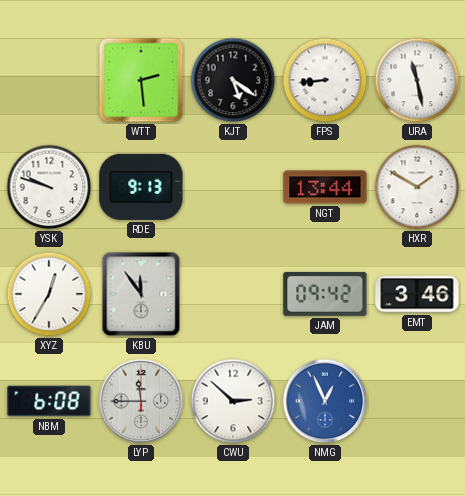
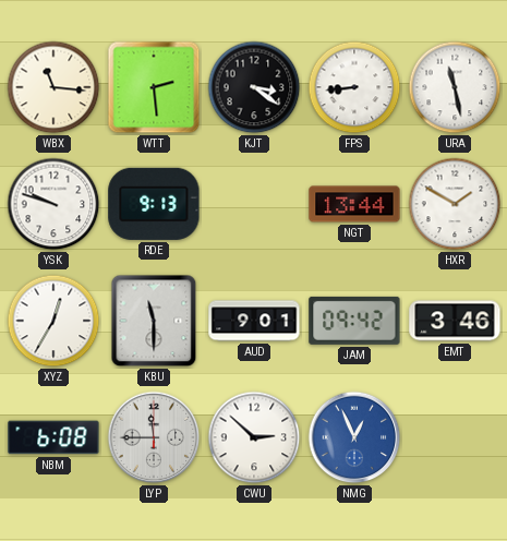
WBX: none -> 11:16 (53, 87)
KJT: 5:21 -> 3:21 (254, 87)
KBU: 11:54 -> 11:30 (154, 321)
AUD: none -> 9:01 (254, 321)
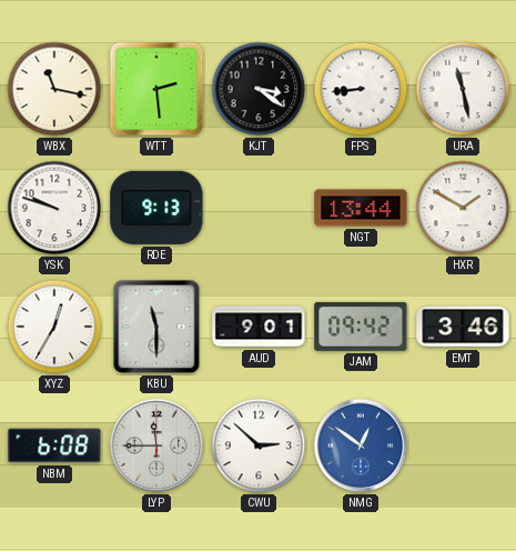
WBX: 11:16 -> 11:17 (54, 89)
NMG: 12:56 -> 12:51 (361, 445)
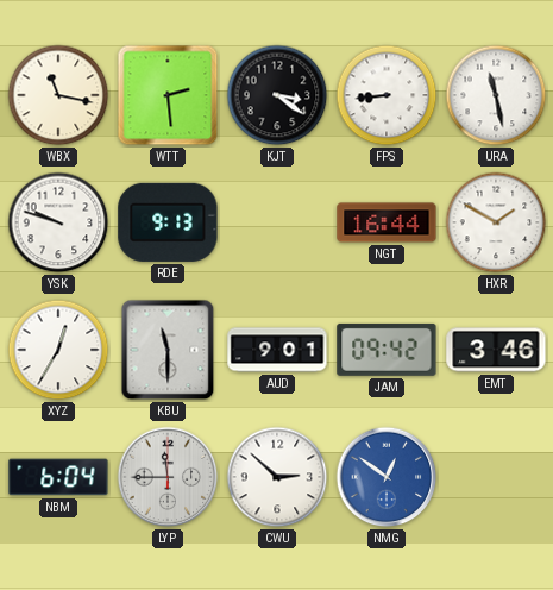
NGT: 13:44 -> 16:44 (387, 222)
NBM: 6:08 -> 6:04 (58, 477)
